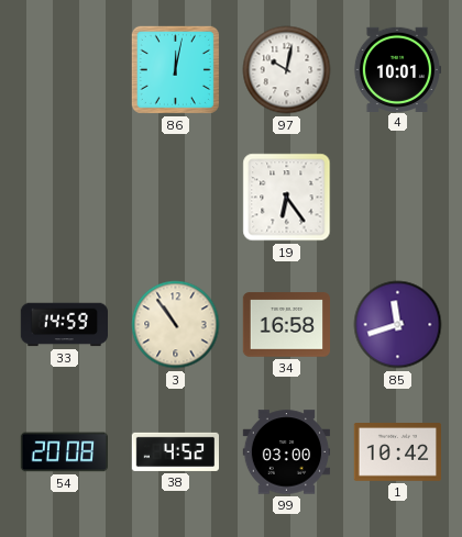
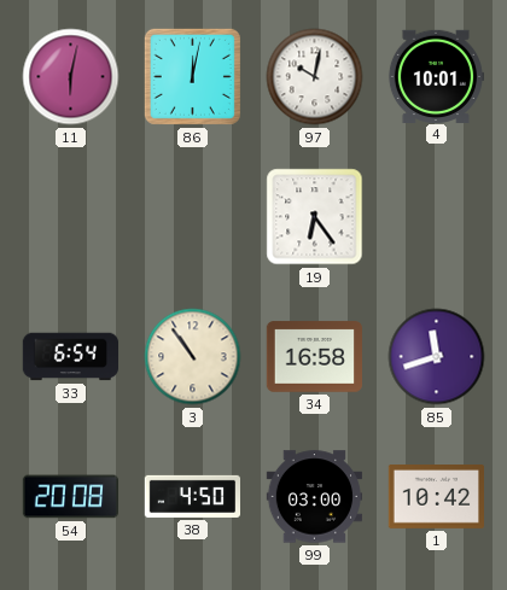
11: none -> 6:02 (71, 77)
33: 14:59 -> 6:54 (71, 357)
38: 4:52 -> 4:50 (192, 496)
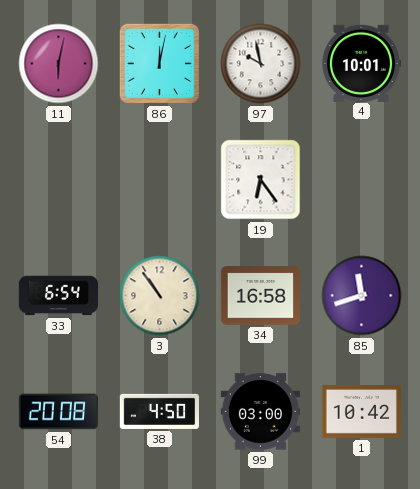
97: 10:02 -> 9:58 (261, 64)
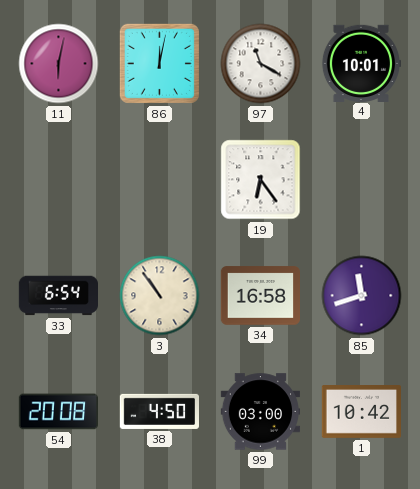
97: 9:58 -> 11:20 (261, 64)
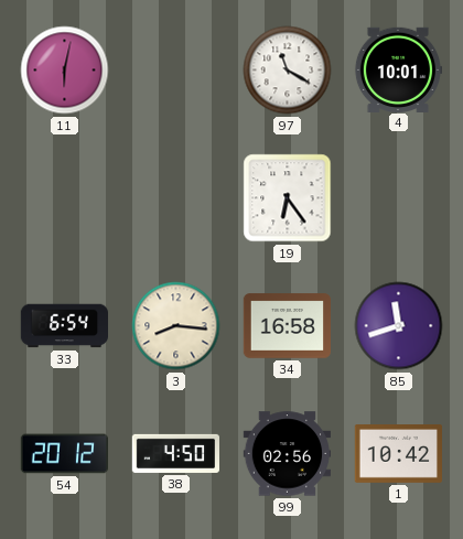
86: 12:02 -> none (159, 63)
3: 10:54 -> 8:16 (176, 326)
54: 20:08 -> 20:12 (64, 454)
99: 03:00 -> 02:56 (287, 454)
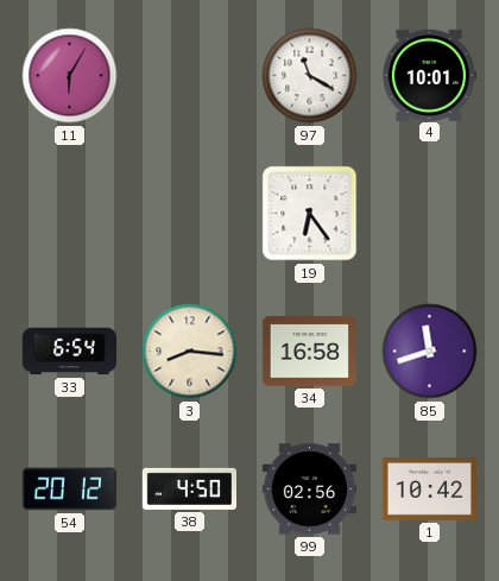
11: 6:02 -> 6:05 (70, 76)
